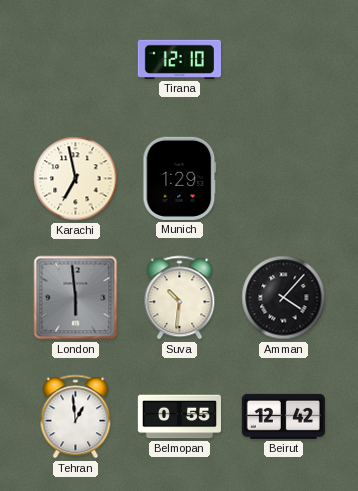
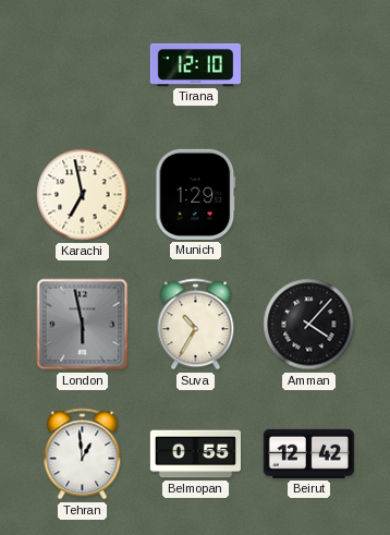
London: 5:59 -> 5:58 (83, 325)
Suva: 10:31 -> 10:35 (196, 325)
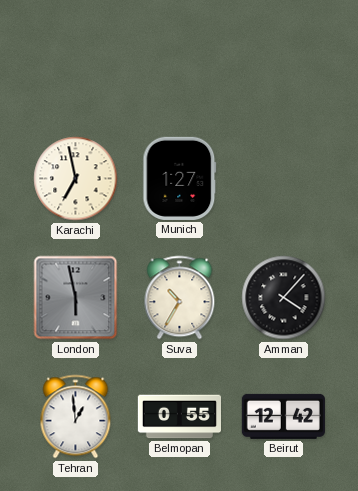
Tirana: 12:10 -> none (195, 64)
Munich: 1:29 -> 1:27 (180, 178)
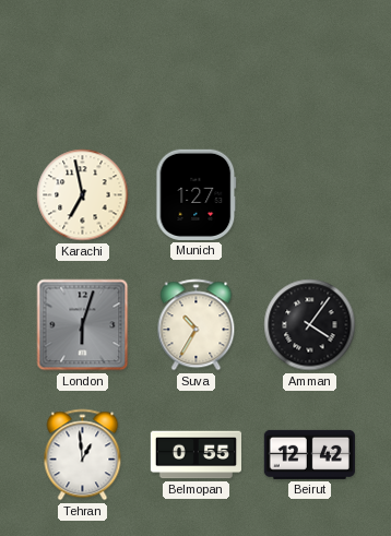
London: 5:58 -> 6:03 (83, 325)
Amman: 4:07 -> 4:06 (310, 325)
